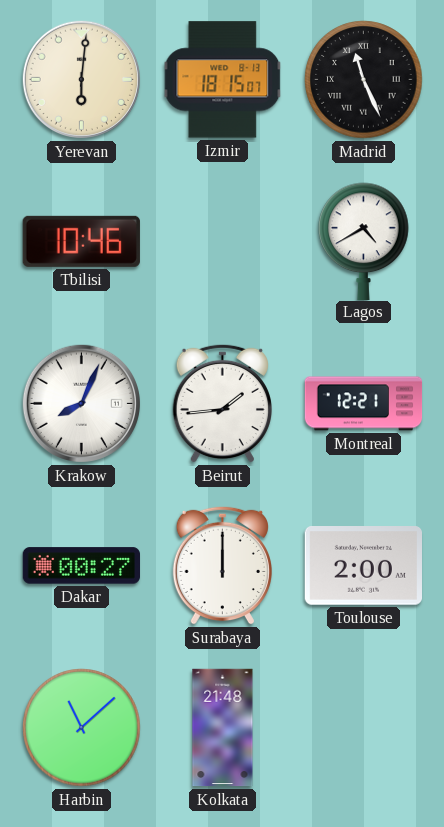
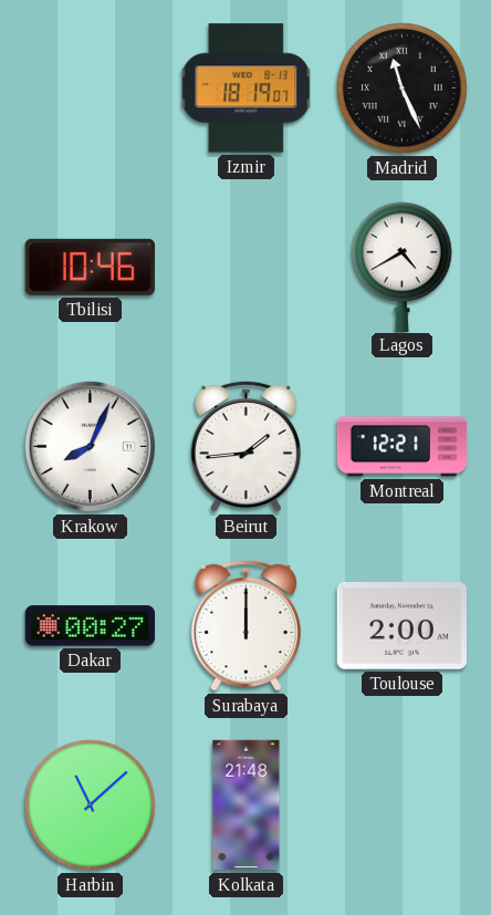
Yerevan: 6:01 -> none (81, 79)
Izmir: 18:15 -> 18:19 (247, 89)
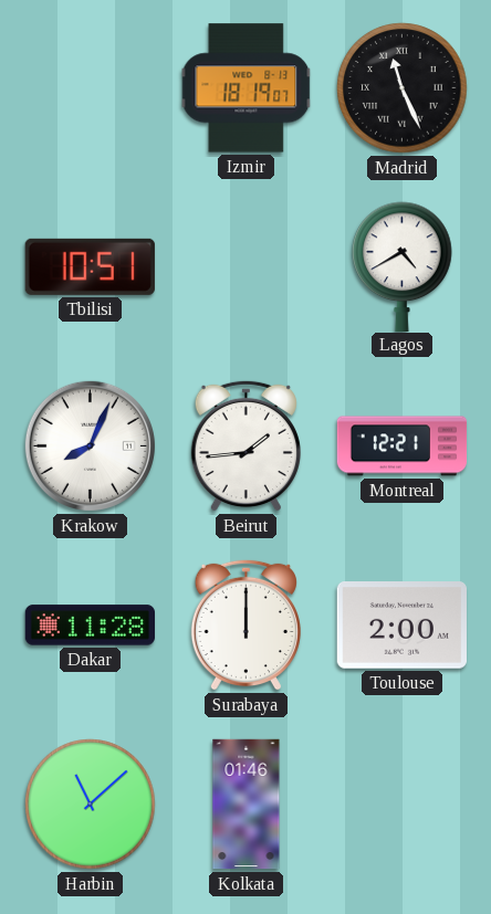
Tbilisi: 10:46 -> 10:51 (90, 266)
Dakar: 00:27 -> 11:28 (91, 626)
Kolkata: 21:48 -> 01:46 (247, 805)
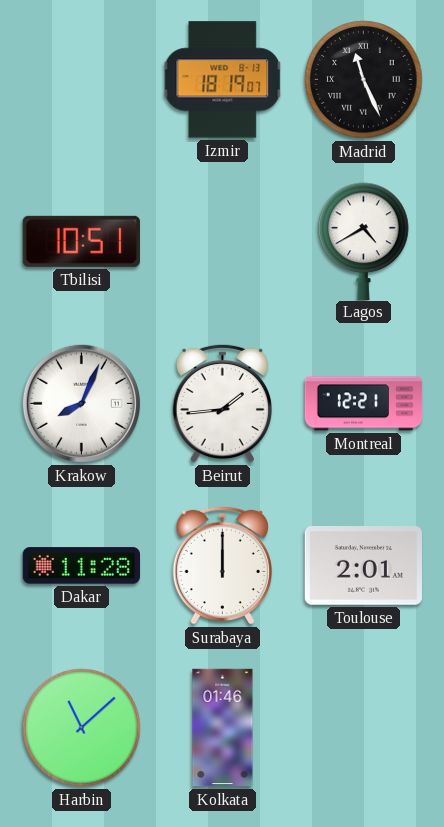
Toulouse: 2:00 -> 2:01 (363, 566)
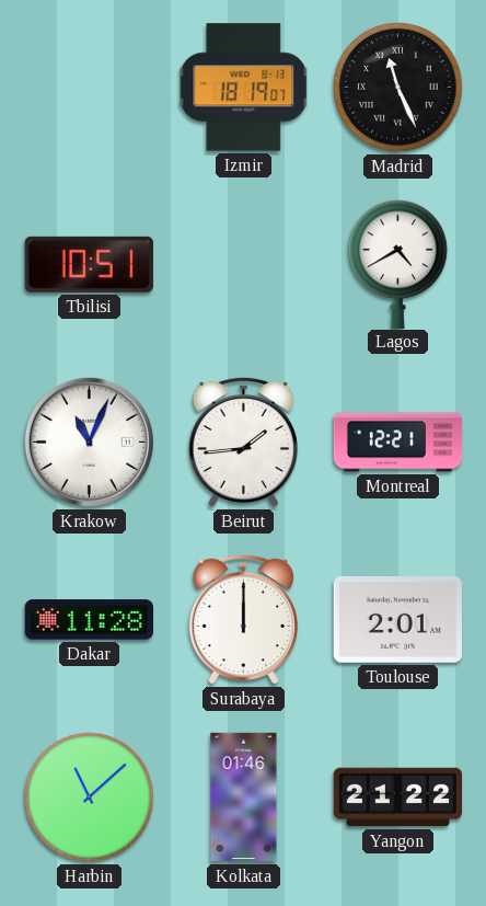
Krakow: 8:04 -> 11:04 (89, 441)
Yangon: none -> 21:22 (398, 798)
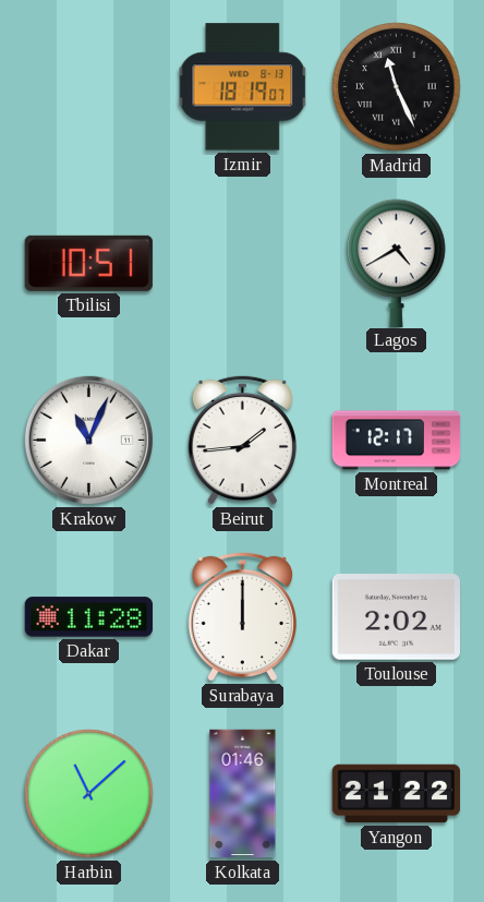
Montreal: 12:21 -> 12:17 (397, 441)
Toulouse: 2:01 -> 2:02 (396, 617)
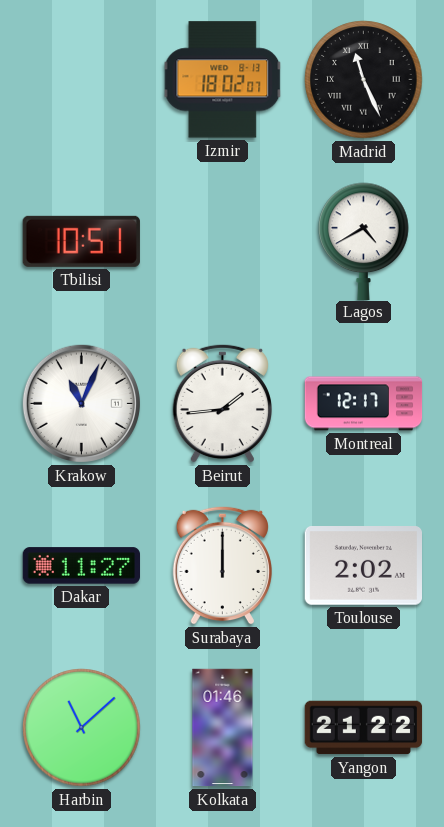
Izmir: 18:19 -> 18:02 (223, 80)
Dakar: 11:28 -> 11:27 (82, 566)
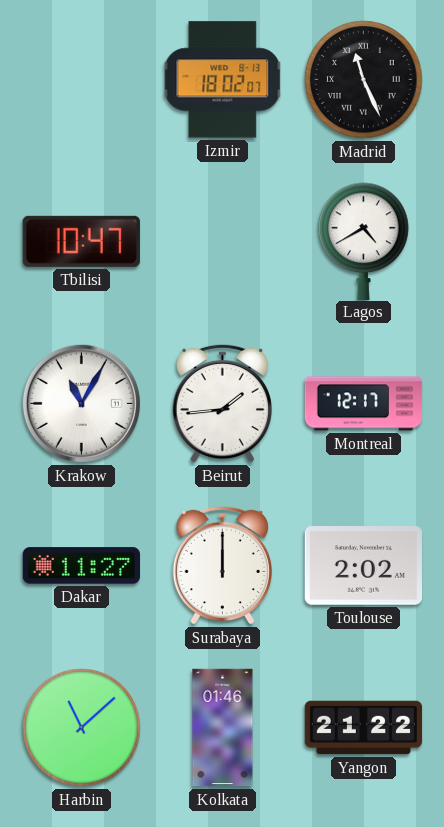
Tbilisi: 10:51 -> 10:47 (81, 241)
Krakow: 11:04 -> 11:05 (81, 403)
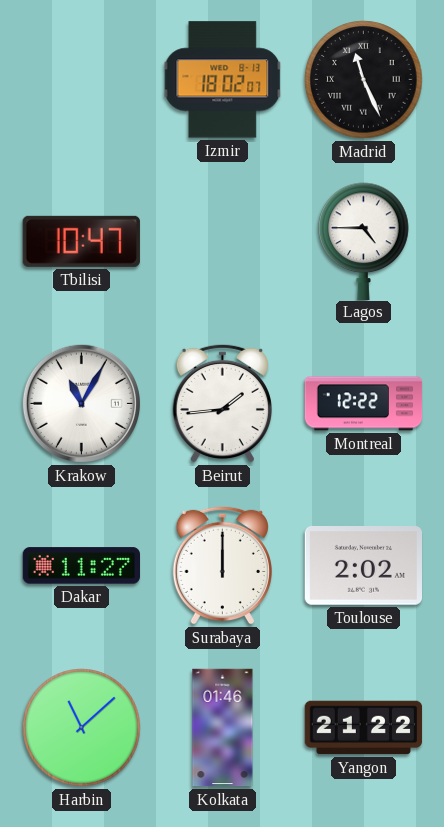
Lagos: 4:40 -> 4:45 (364, 241)
Montreal: 12:17 -> 12:22 (364, 404)
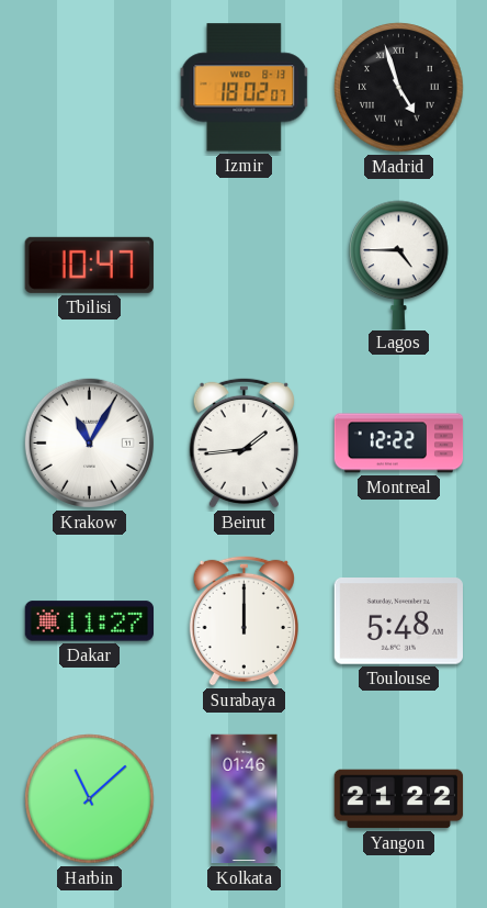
Madrid: 11:26 -> 4:57 (399, 88)
Toulouse: 2:02 -> 5:48 (398, 621)
